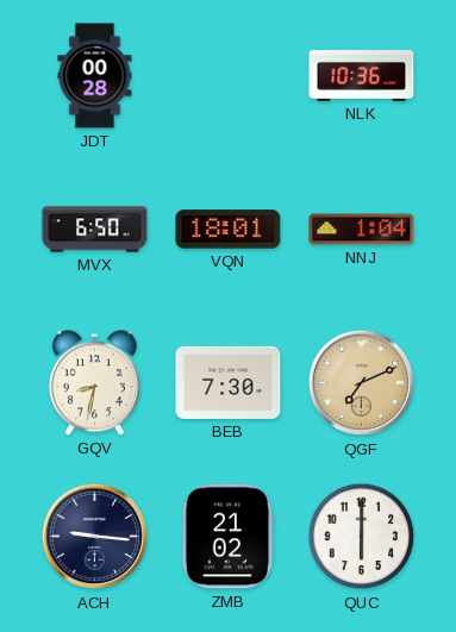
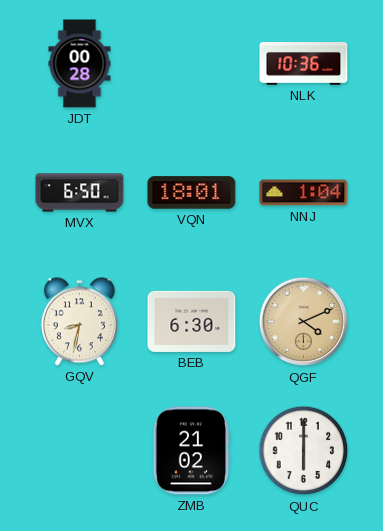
BEB: 7:30 -> 6:30 (192, 321)
QGF: 7:11 -> 4:11 (304, 322)
ACH: 9:16 -> none (95, 537)
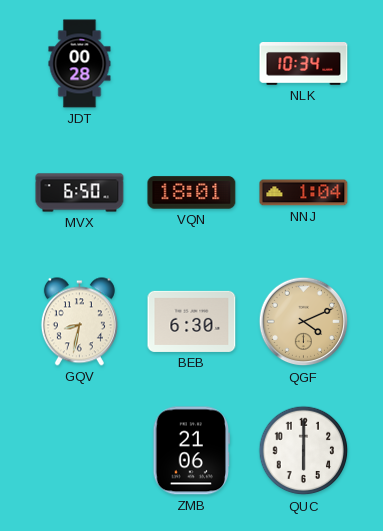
NLK: 10:36 -> 10:34 (304, 64)
ZMB: 21:02 -> 21:06 (191, 451)
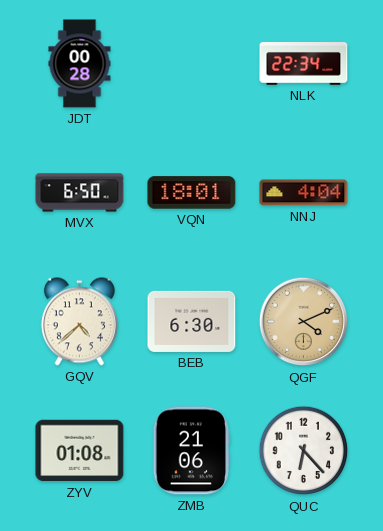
NLK: 10:34 -> 22:34 (304, 64)
NNJ: 1:04 -> 4:04 (304, 193)
GQV: 8:32 -> 4:38 (79, 322)
ZYV: none -> 01:08 (80, 451)
QUC: 6:00 -> 6:23 (304, 451)
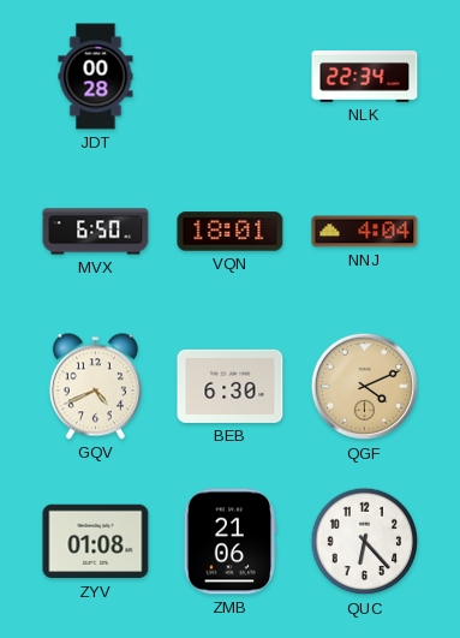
GQV: 4:38 -> 4:41 (95, 387)
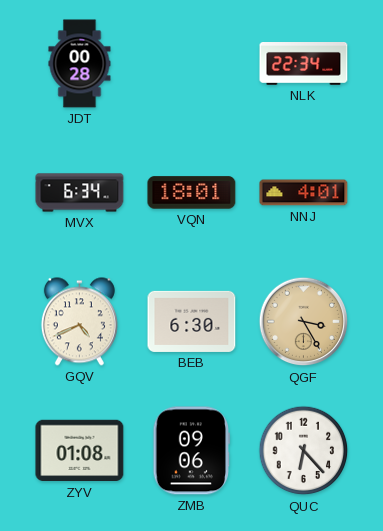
MVX: 6:50 -> 6:34 (80, 193)
NNJ: 4:04 -> 4:01 (304, 193)
QGF: 4:11 -> 3:25 (304, 322)
ZMB: 21:06 -> 09:06 (191, 451)
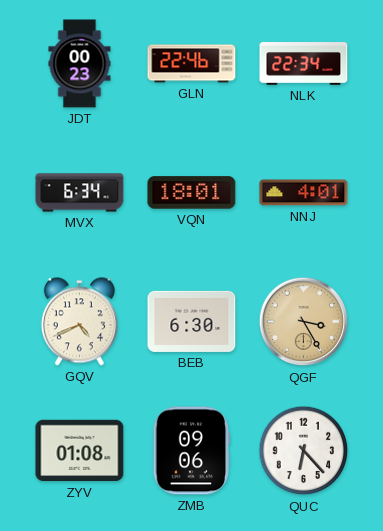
JDT: 00:28 -> 00:23 (80, 64)
GLN: none -> 22:46 (192, 64)
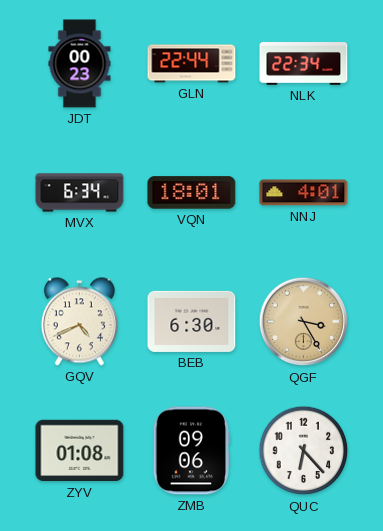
GLN: 22:46 -> 22:44 (192, 64)
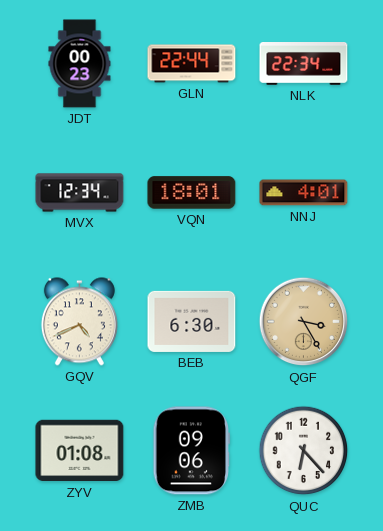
MVX: 6:34 -> 12:34 (80, 193)
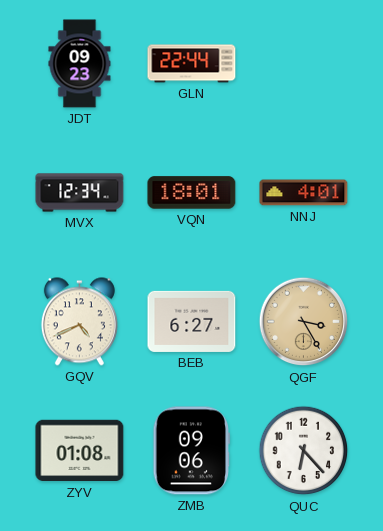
JDT: 00:23 -> 09:23 (80, 64)
NLK: 22:34 -> none (304, 64)
BEB: 6:30 -> 6:27 (192, 321)
